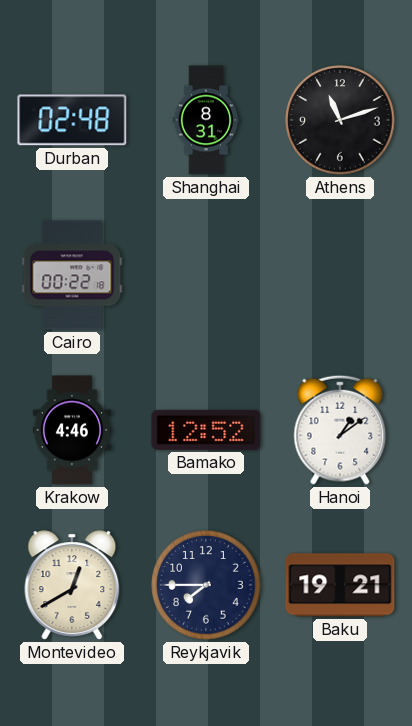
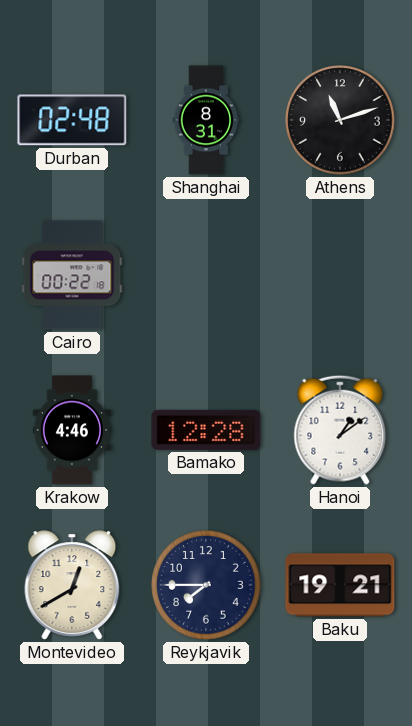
Bamako: 12:52 -> 12:28 (206, 430)
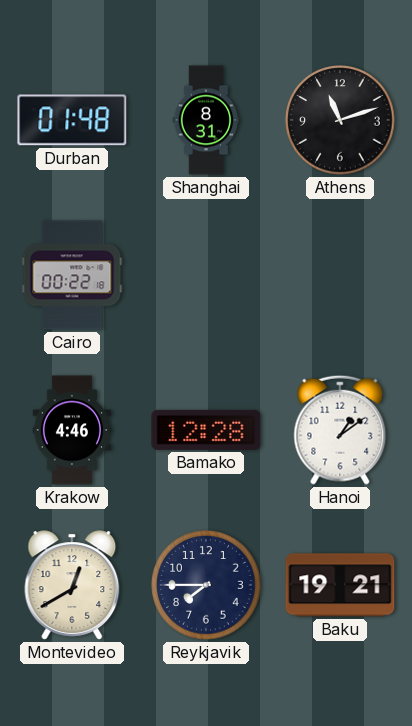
Durban: 02:48 -> 01:48 (72, 120)
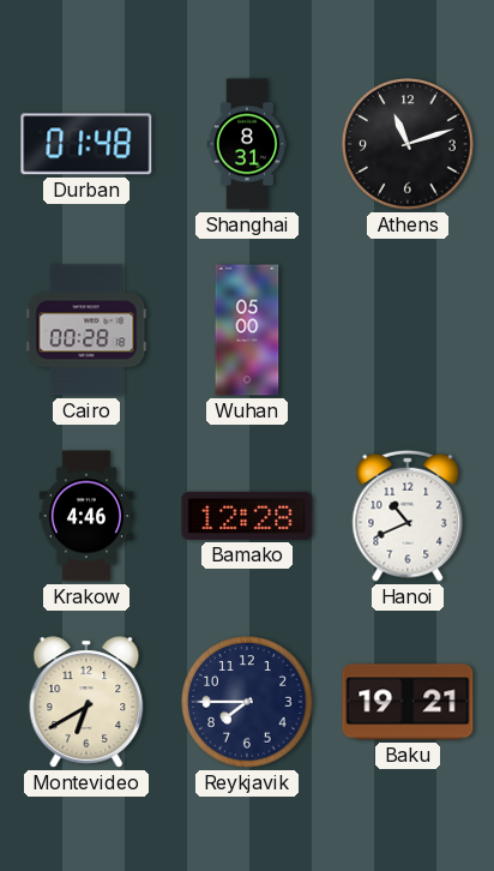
Cairo: 00:22 -> 00:28 (86, 330)
Wuhan: none -> 05:00 (247, 330)
Hanoi: 1:09 -> 10:41 (408, 516)
Montevideo: 12:40 -> 6:40 (86, 702)
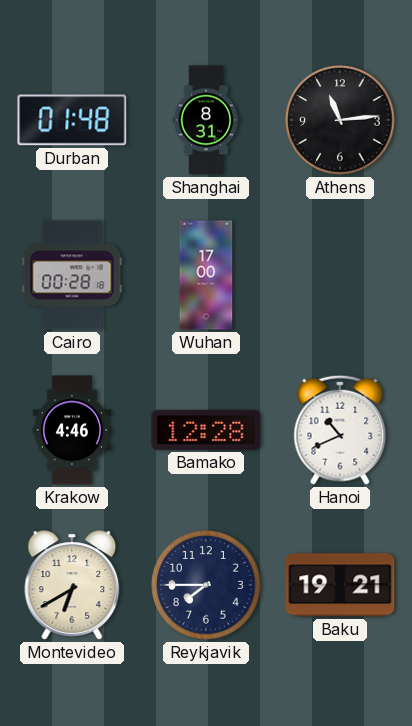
Athens: 11:12 -> 11:14 (340, 120)
Wuhan: 05:00 -> 17:00 (206, 275)
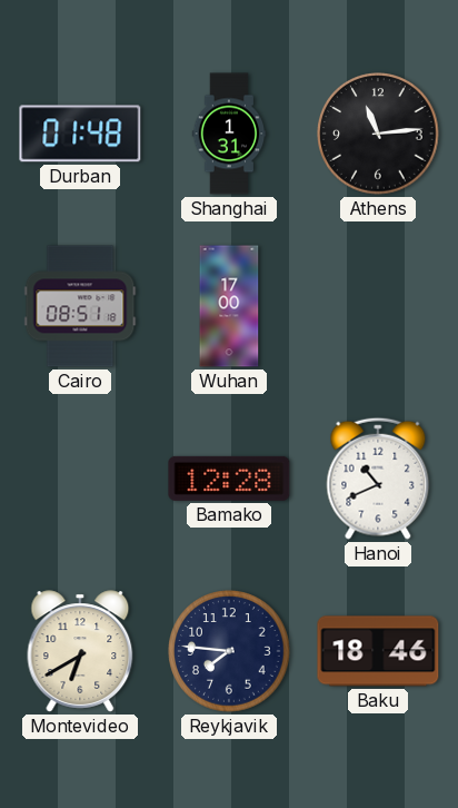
Shanghai: 8:31 -> 1:31 (229, 134)
Cairo: 00:28 -> 08:51 (80, 306)
Krakow: 4:46 -> none (71, 430)
Reykjavik: 7:45 -> 7:46 (229, 651)
Baku: 19:21 -> 18:46 (378, 651)
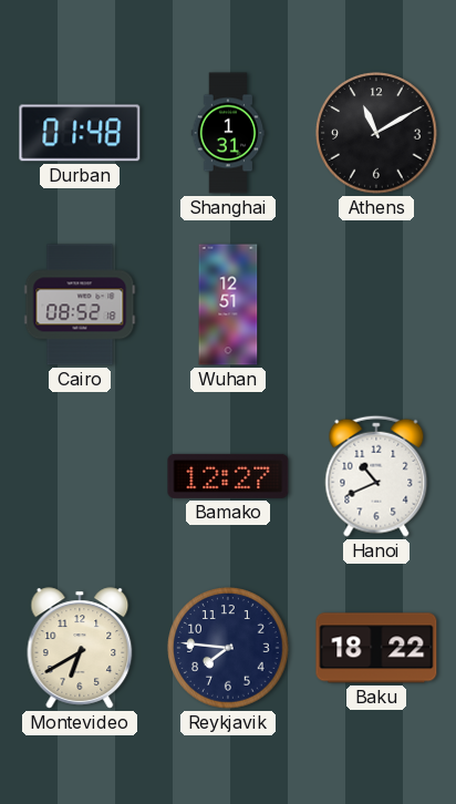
Athens: 11:14 -> 11:10 (376, 133)
Cairo: 08:51 -> 08:52 (80, 305)
Wuhan: 17:00 -> 12:51 (228, 305)
Bamako: 12:28 -> 12:27 (228, 476)
Baku: 18:46 -> 18:22 (376, 648)
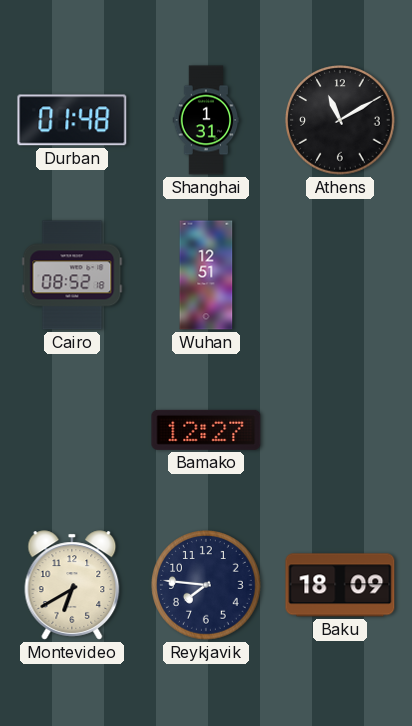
Hanoi: 10:41 -> none (376, 476)
Baku: 18:22 -> 18:09 (340, 585)
